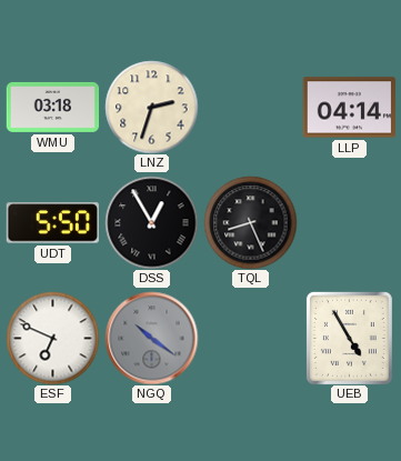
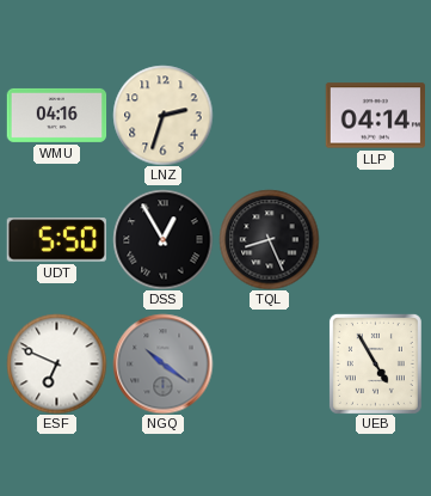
WMU: 03:18 -> 04:16 (56, 115)
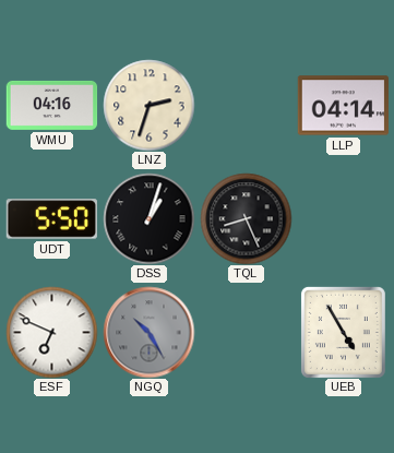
DSS: 12:55 -> 1:03 (148, 218)
NGQ: 10:21 -> 10:25 (148, 332)
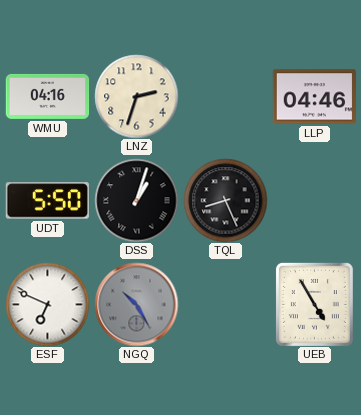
LLP: 04:14 -> 04:46 (314, 97)
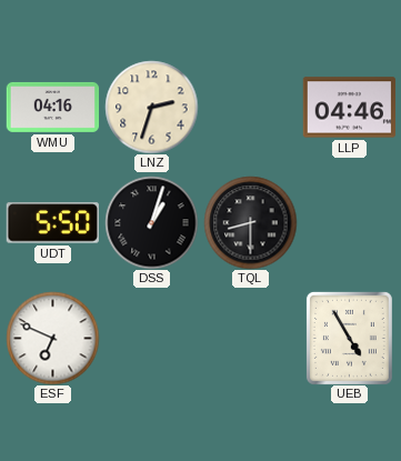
TQL: 8:26 -> 8:30 (250, 222)
NGQ: 10:25 -> none (136, 304)
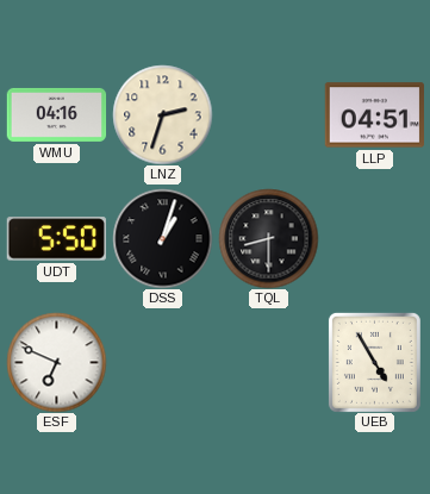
LLP: 04:46 -> 04:51 (374, 115)
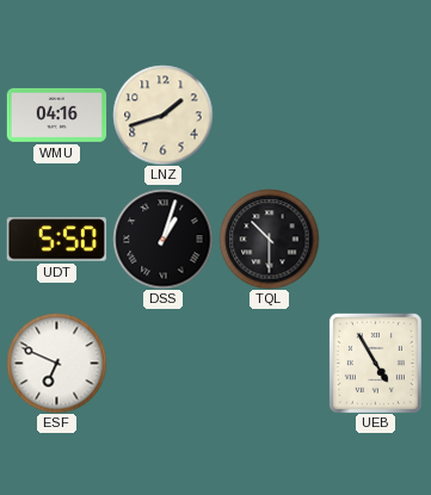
LNZ: 2:33 -> 1:42 (162, 115)
LLP: 04:51 -> none (374, 115)
TQL: 8:30 -> 10:30 (269, 239)
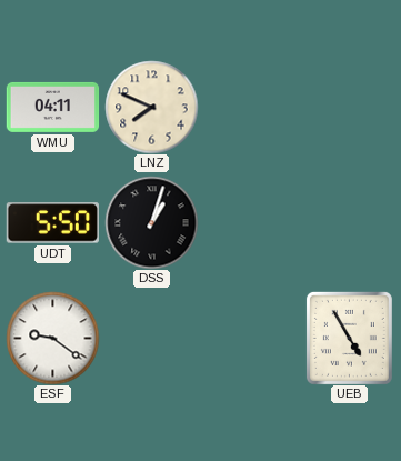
WMU: 04:16 -> 04:11 (52, 107)
LNZ: 1:42 -> 7:49 (151, 107)
TQL: 10:30 -> none (269, 239)
ESF: 6:49 -> 9:21 (52, 338)
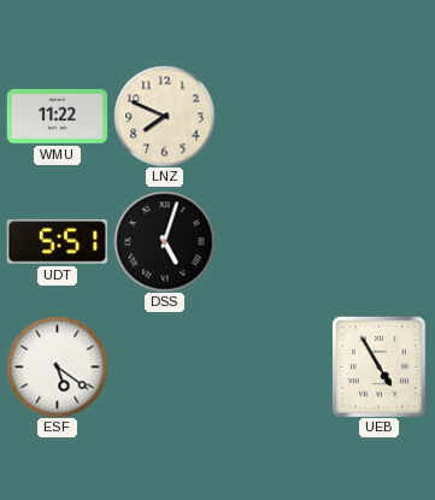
WMU: 04:11 -> 11:22 (57, 116)
UDT: 5:50 -> 5:51 (57, 242)
DSS: 1:03 -> 5:03 (164, 241)
ESF: 9:21 -> 5:21 (57, 366)
